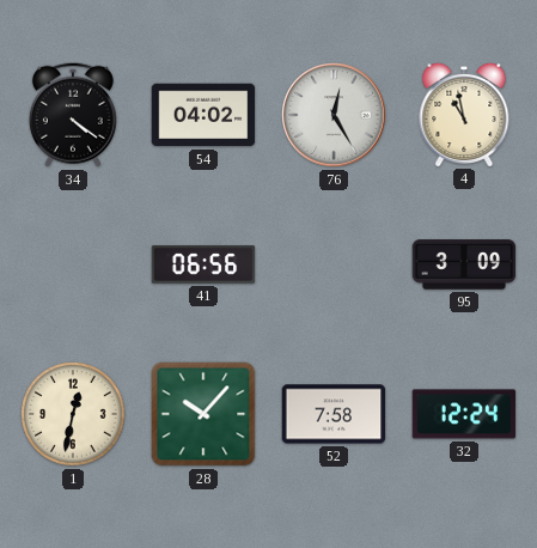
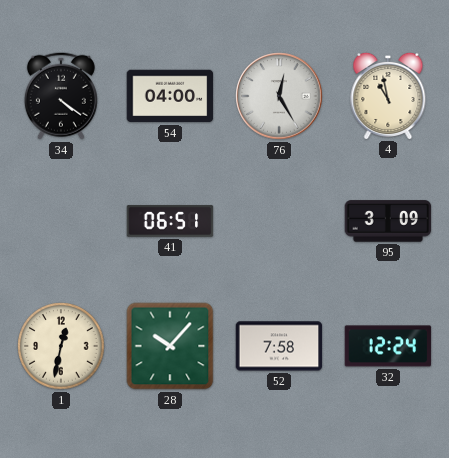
54: 04:02 -> 04:00 (170, 96)
41: 06:56 -> 06:51 (170, 221)
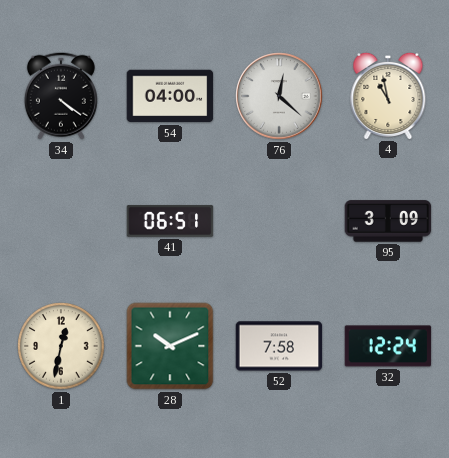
76: 12:25 -> 12:22 (279, 96)
28: 10:07 -> 10:11 (170, 346)
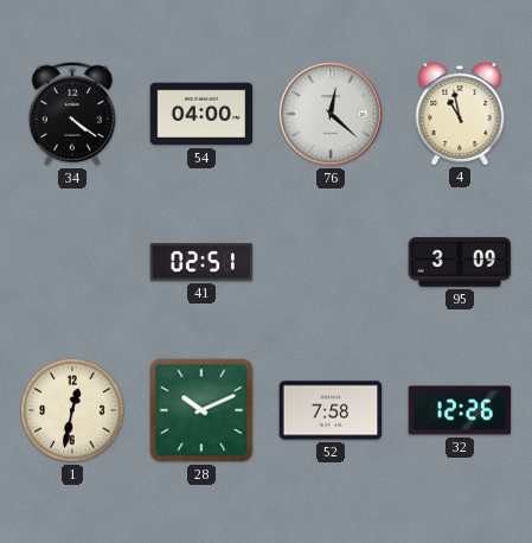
41: 06:51 -> 02:51 (201, 262)
32: 12:24 -> 12:26 (460, 410)
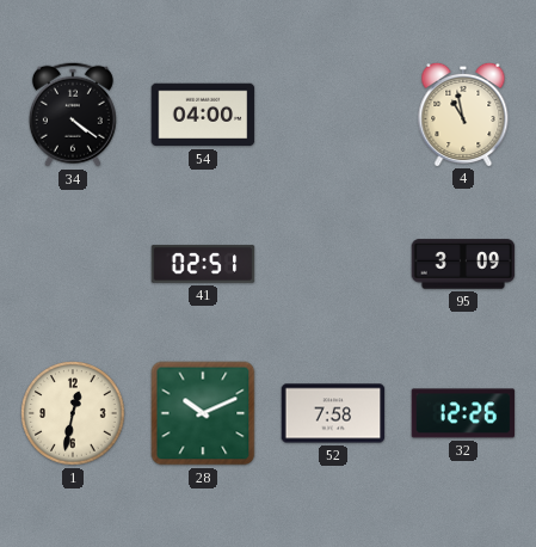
76: 12:22 -> none (331, 114)
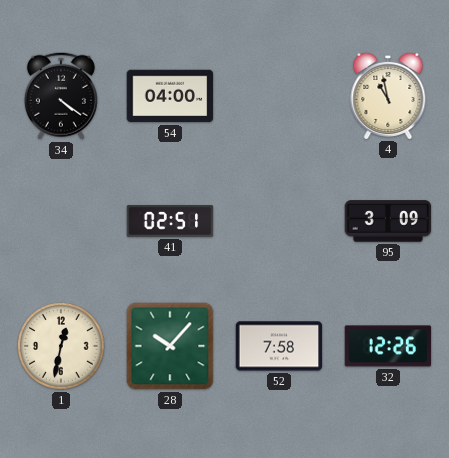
28: 10:11 -> 10:07 (170, 346)
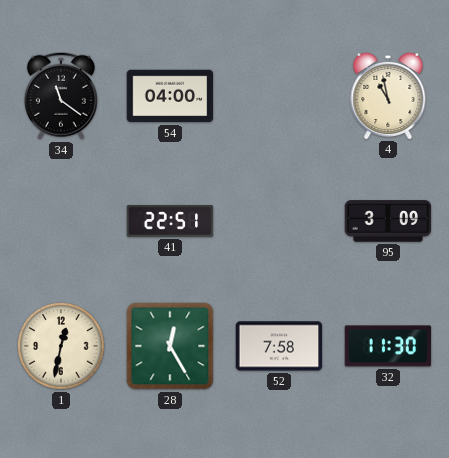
34: 4:21 -> 11:21 (61, 96)
41: 02:51 -> 22:51 (170, 221)
28: 10:07 -> 12:25 (170, 346)
32: 12:26 -> 11:30 (388, 346)
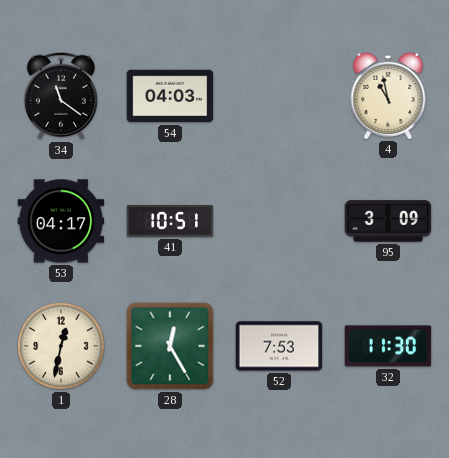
54: 04:00 -> 04:03 (170, 96)
53: none -> 04:17 (61, 221)
41: 22:51 -> 10:51 (170, 221)
52: 7:58 -> 7:53 (279, 346)
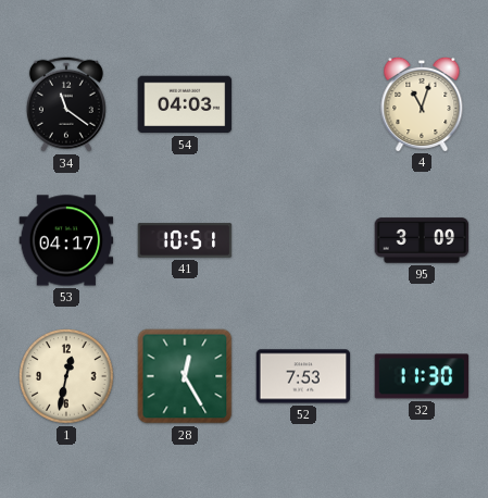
4: 10:58 -> 11:03 (422, 103)
